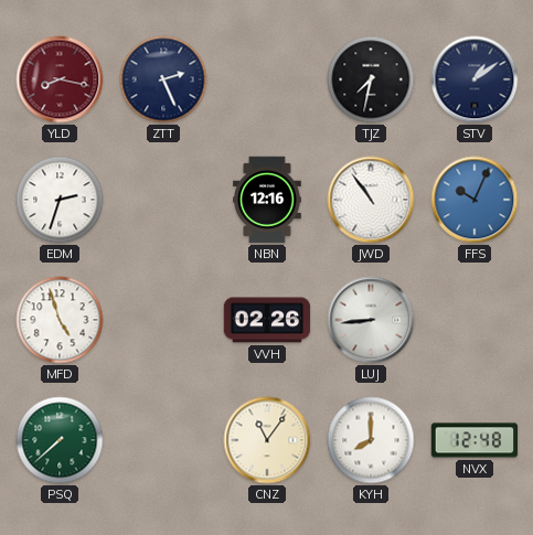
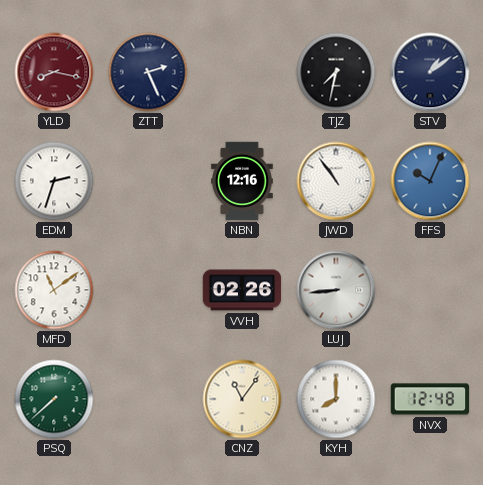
MFD: 4:57 -> 11:09 (54, 290)
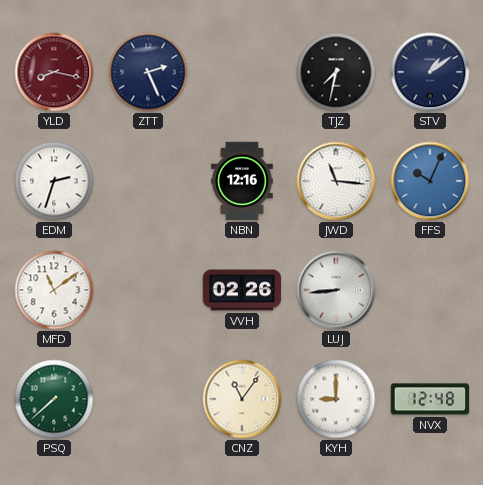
JWD: 10:54 -> 11:16 (336, 181)
KYH: 8:00 -> 9:00 (336, 399)
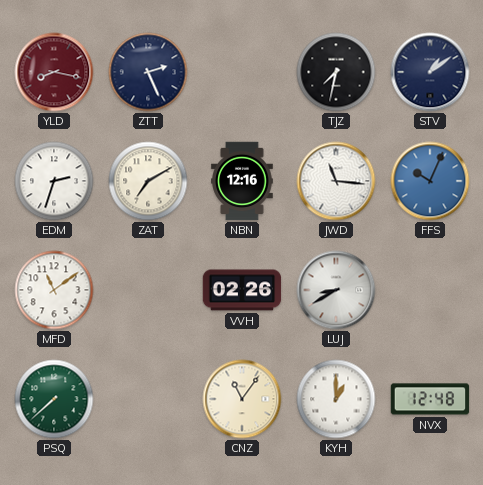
ZAT: none -> 7:10 (148, 181)
LUJ: 8:44 -> 8:40 (336, 290)
KYH: 9:00 -> 1:00 (336, 399)
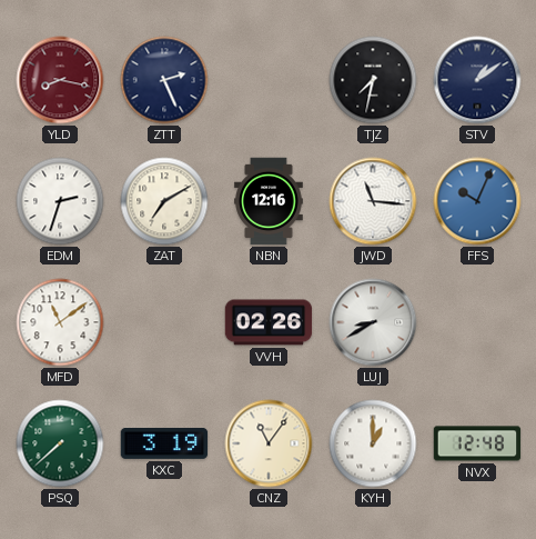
KXC: none -> 3:19 (164, 443)
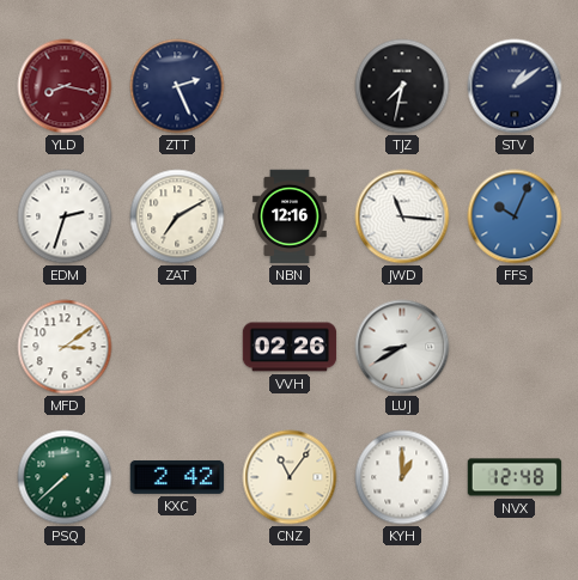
MFD: 11:09 -> 3:09 (65, 347)
KXC: 3:19 -> 2:42 (177, 477)
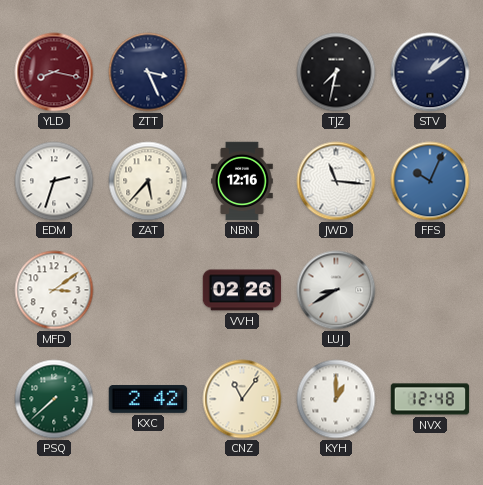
ZTT: 2:26 -> 3:26 (148, 72)
ZAT: 7:10 -> 5:37 (148, 181)
